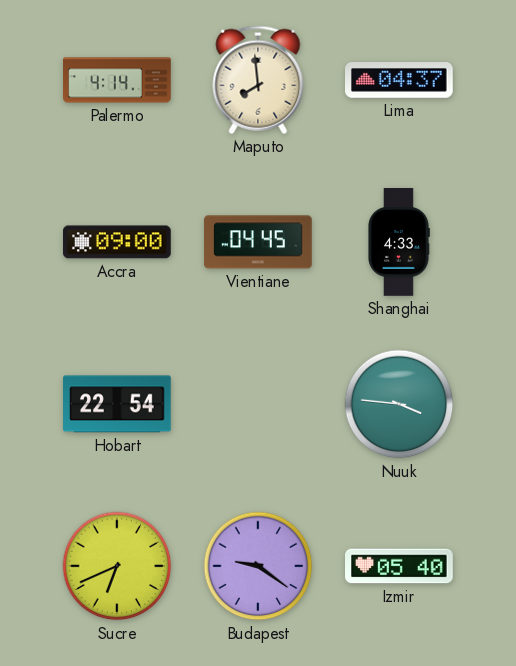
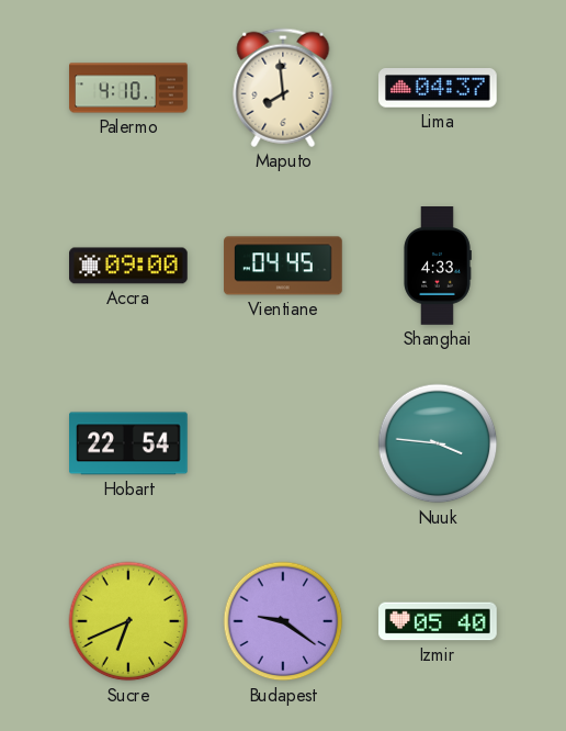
Palermo: 4:14 -> 4:10 (128, 88)
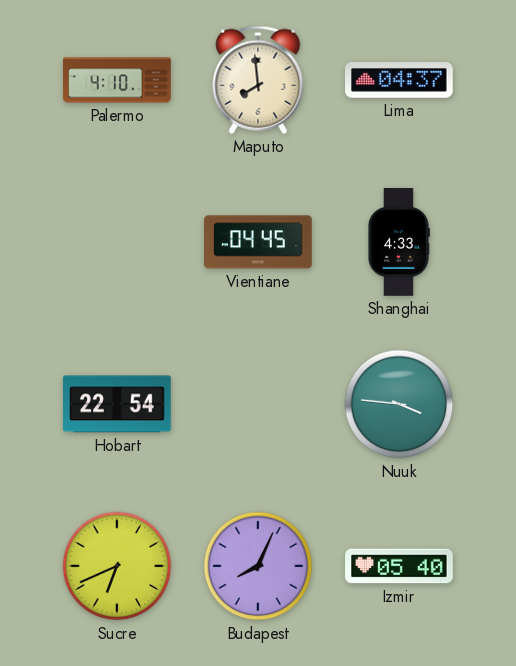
Accra: 09:00 -> none (129, 266)
Budapest: 9:21 -> 8:04 (258, 566)
